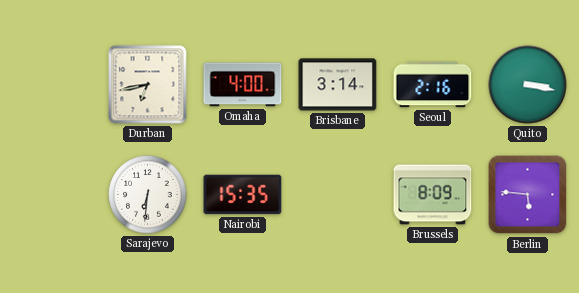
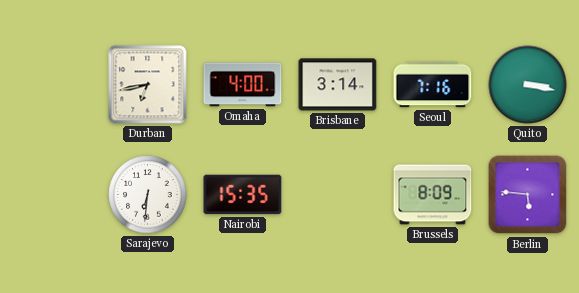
Seoul: 2:16 -> 7:16 (433, 85)
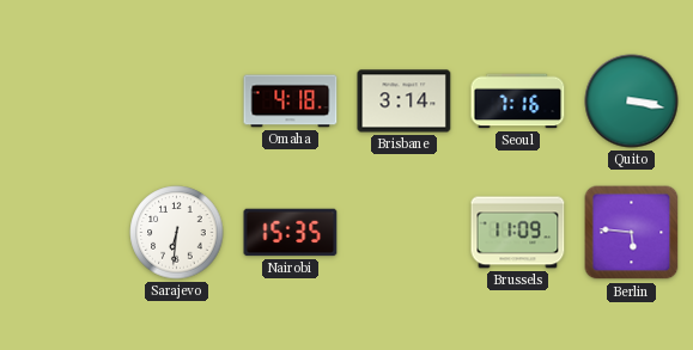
Durban: 6:43 -> none (148, 85)
Omaha: 4:00 -> 4:18 (291, 102)
Brussels: 8:09 -> 11:09 (518, 233)
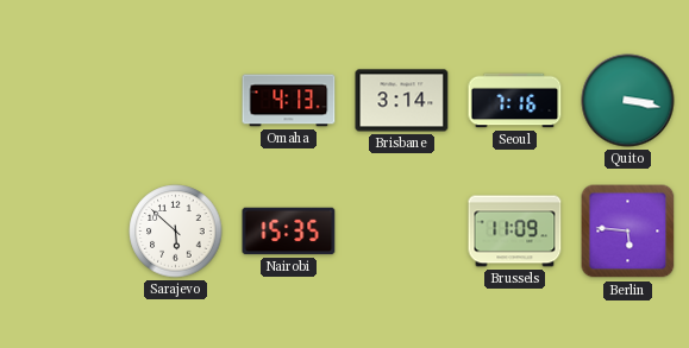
Omaha: 4:18 -> 4:13 (289, 101)
Sarajevo: 6:31 -> 5:52 (176, 232)
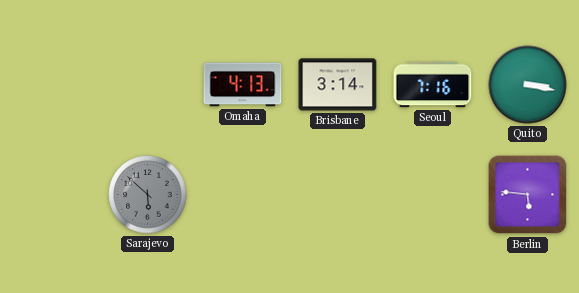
Sarajevo dial: white -> grey (148, 195)
Nairobi: 15:35 -> none (289, 232)
Brussels: 11:09 -> none (515, 232)
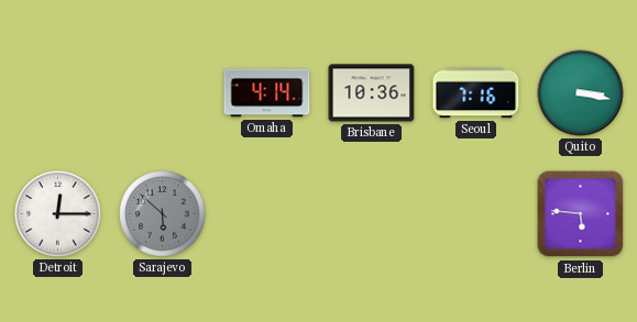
Omaha: 4:13 -> 4:14 (267, 93)
Brisbane: 3:14 -> 10:36 (372, 93)
Detroit: none -> 12:15 (58, 214)
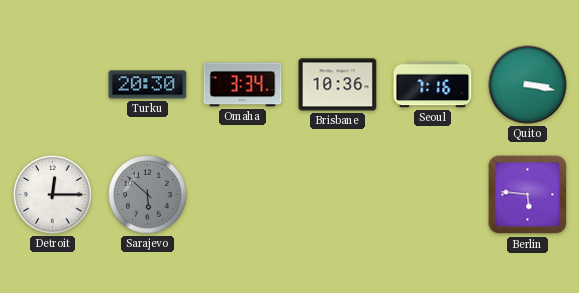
Turku: none -> 20:30 (148, 85)
Omaha: 4:14 -> 3:34 (243, 85)
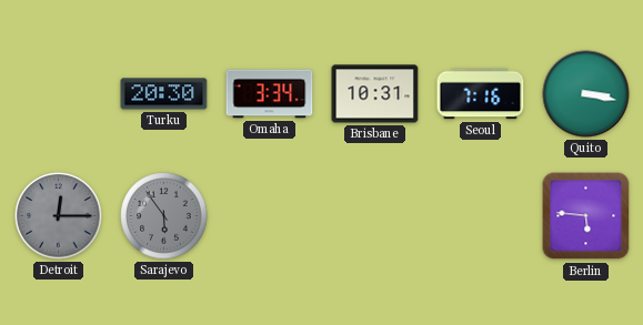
Brisbane: 10:36 -> 10:31 (375, 94)
Detroit dial: white -> grey (59, 216)
Sarajevo: 5:52 -> 5:54 (164, 216)
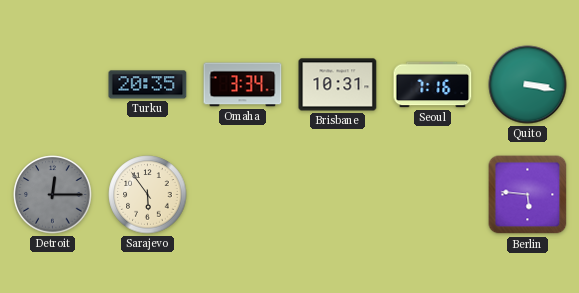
Turku: 20:30 -> 20:35 (148, 85)
Sarajevo dial: grey -> cream (148, 195)
